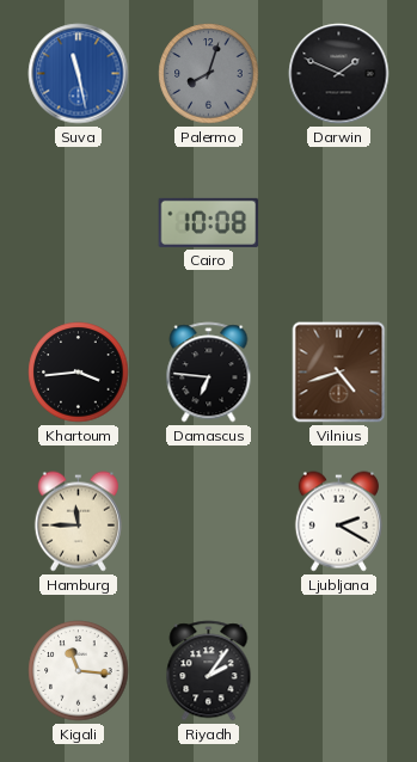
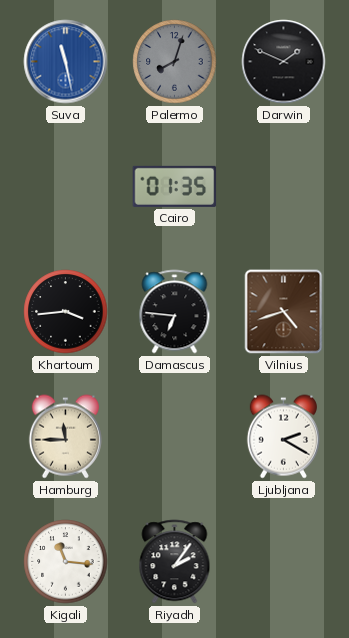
Cairo: 10:08 -> 01:35 (175, 186)
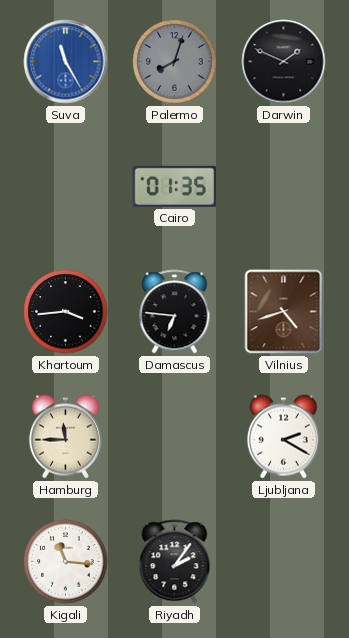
Suva: 11:28 -> 11:25 (66, 62)
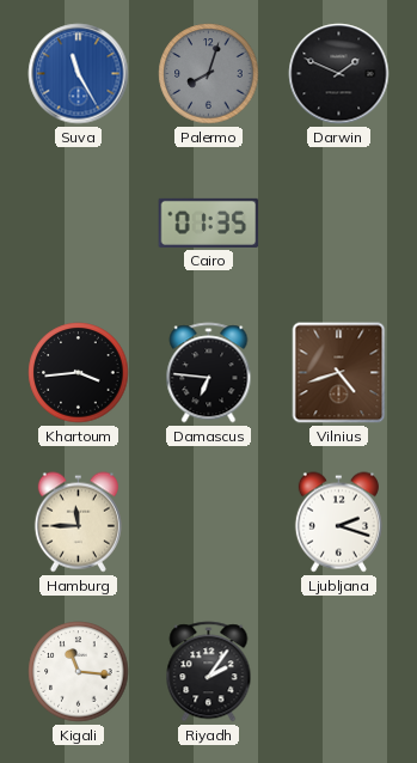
Ljubljana: 2:20 -> 2:18 (338, 523)
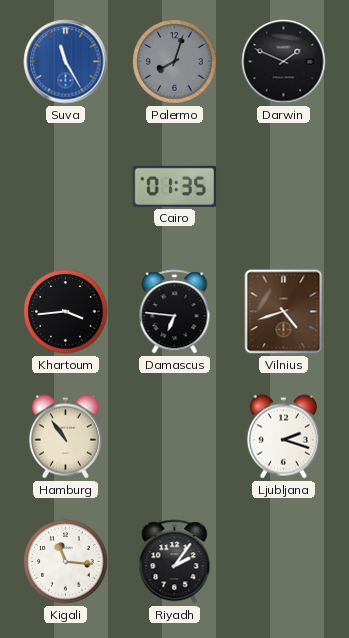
Hamburg: 11:45 -> 10:54 (65, 437)
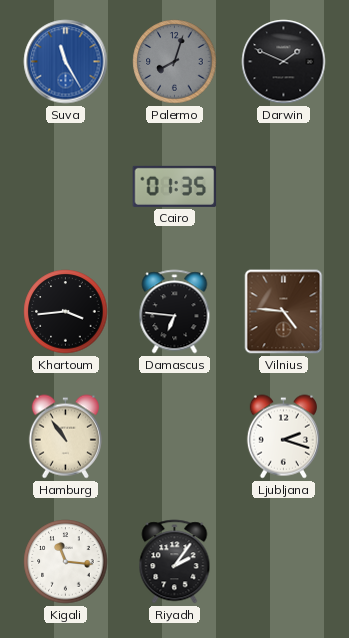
Vilnius: 4:42 -> 4:46 (284, 312)
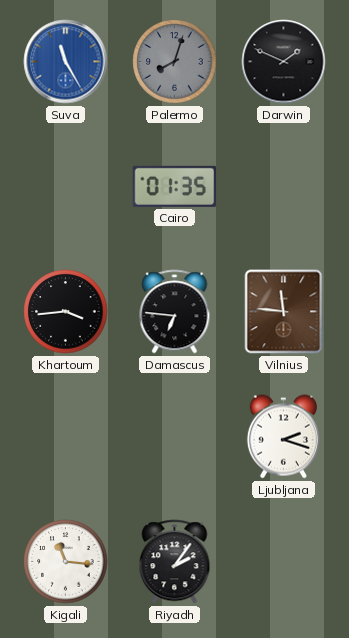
Vilnius: 4:46 -> 11:46 (284, 312)
Hamburg: 10:54 -> none (65, 437)
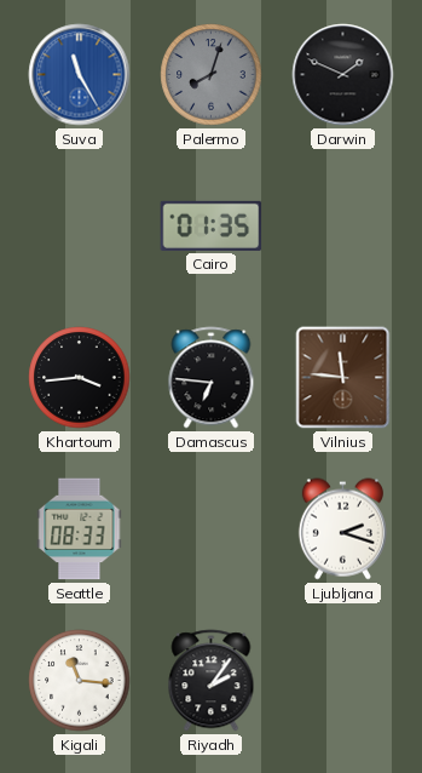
Seattle: none -> 08:33 (80, 529)
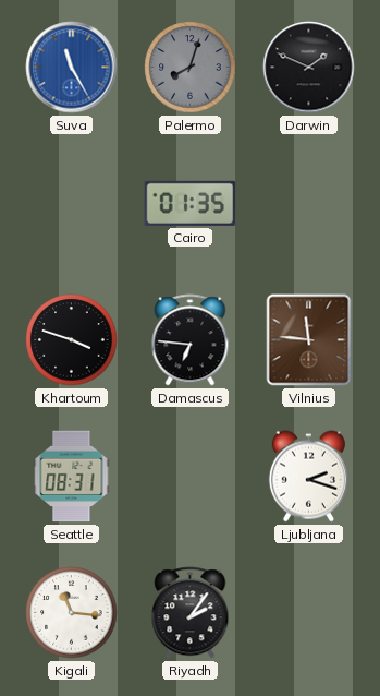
Khartoum: 3:44 -> 3:48 (72, 340)
Seattle: 08:33 -> 08:31 (72, 477)
